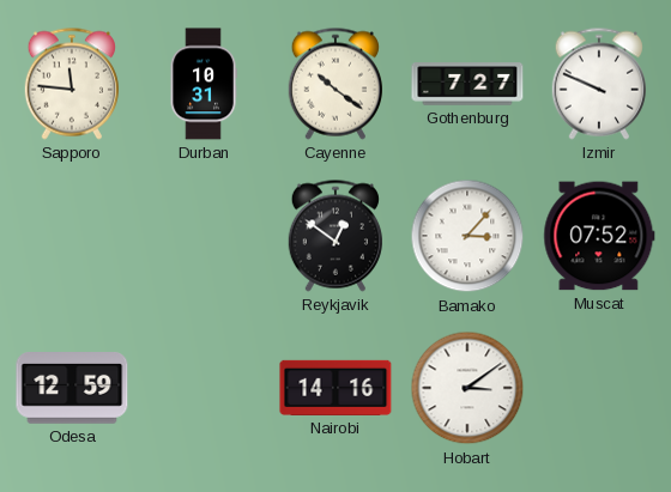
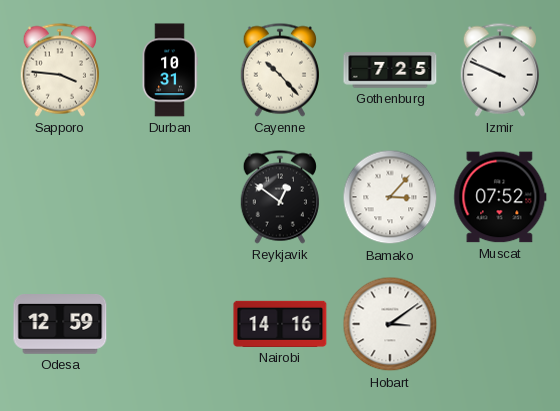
Sapporo: 11:46 -> 3:46 (60, 70)
Cayenne: 10:21 -> 10:23 (280, 70)
Gothenburg: 7:27 -> 7:25 (390, 70)
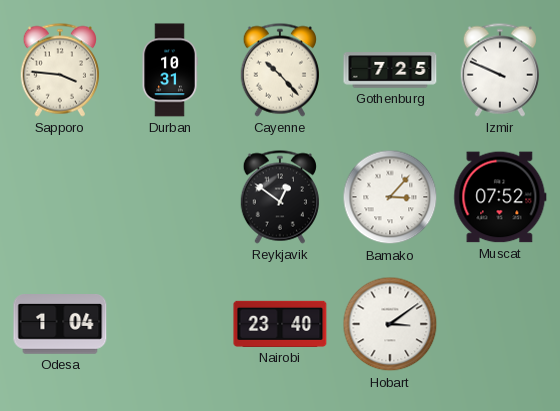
Odesa: 12:59 -> 1:04 (60, 325)
Nairobi: 14:16 -> 23:40 (280, 324)
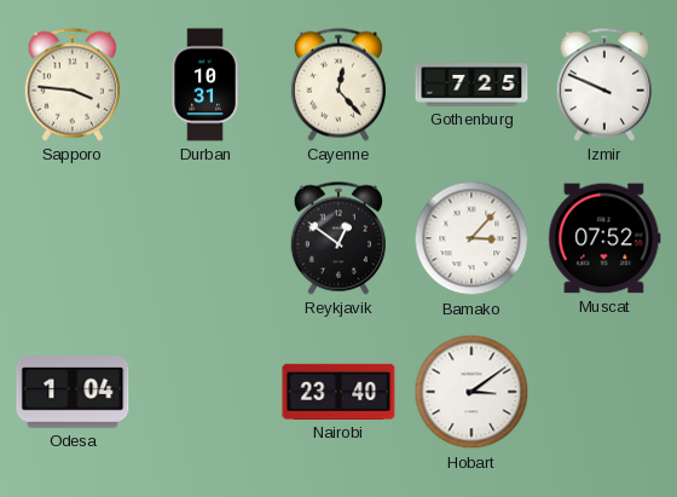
Cayenne: 10:23 -> 12:23 (338, 85)
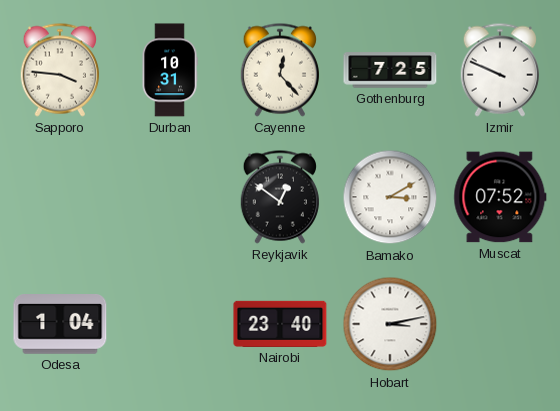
Bamako: 3:07 -> 3:10 (390, 197)
Hobart: 3:09 -> 3:13 (390, 324)
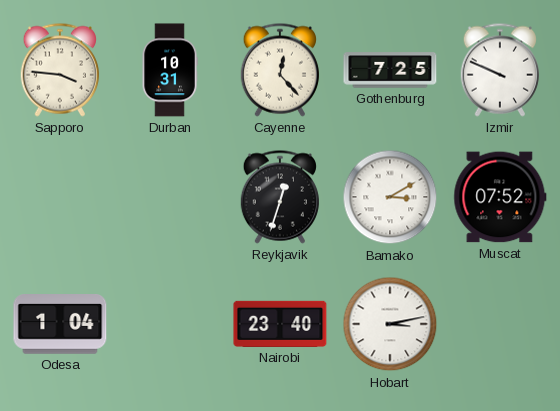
Reykjavik: 12:51 -> 12:33 (280, 197)
